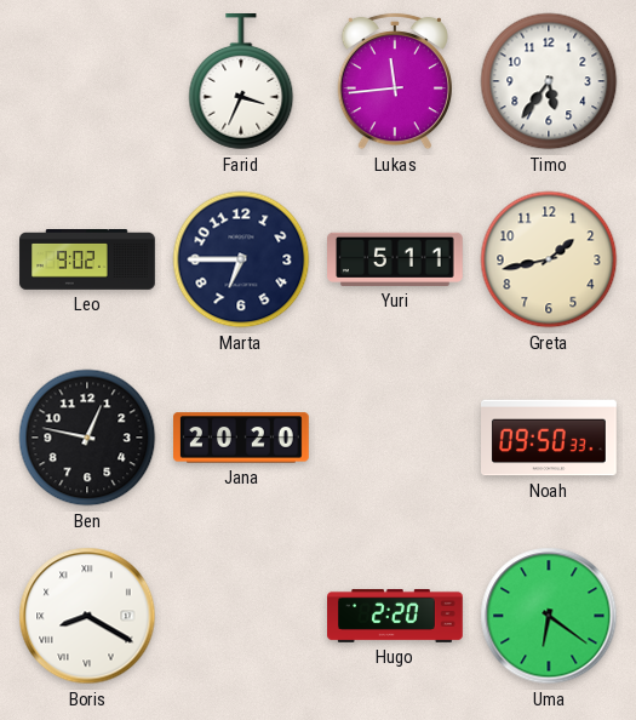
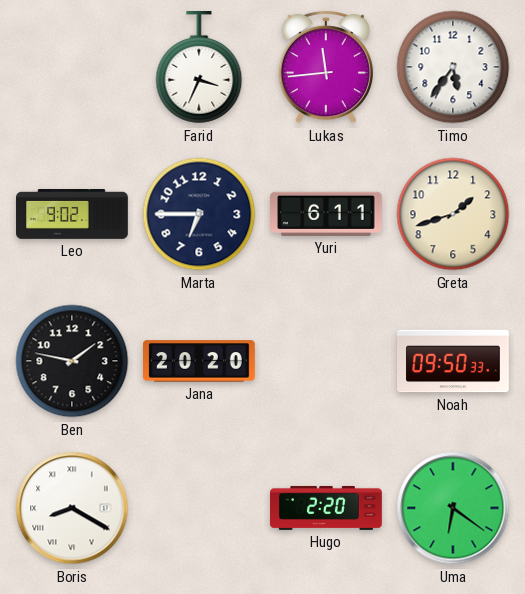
Yuri: 5:11 -> 6:11 (327, 214)
Greta: 1:43 -> 1:42 (453, 214)
Ben: 12:47 -> 1:47 (72, 361)
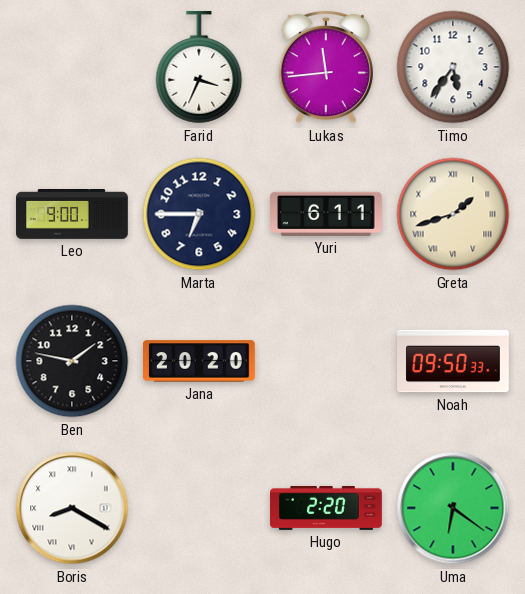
Leo: 9:02 -> 9:00 (72, 215)
Greta numerals: Arabic -> Roman (453, 214)
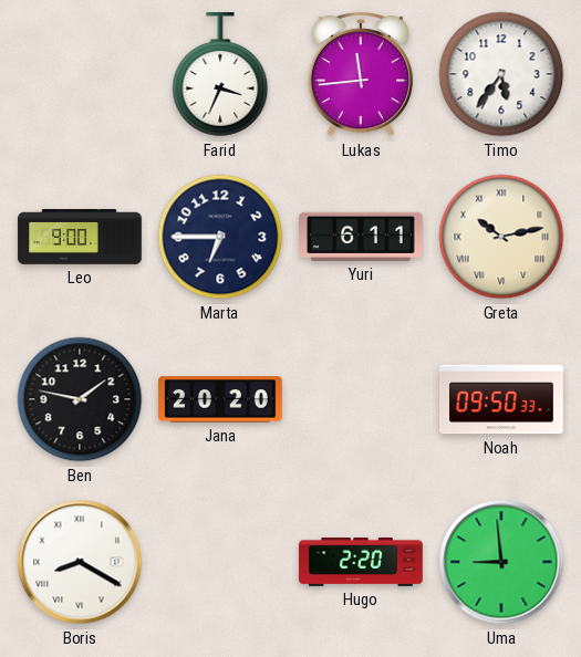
Greta: 1:42 -> 10:13 (501, 237)
Uma: 6:21 -> 8:59 (501, 562)
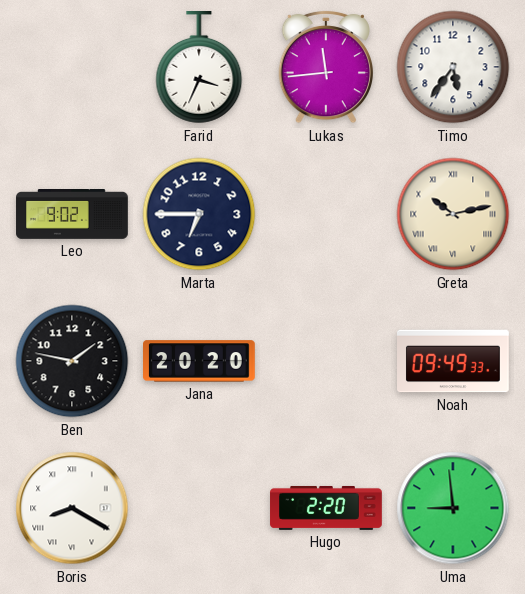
Leo: 9:00 -> 9:02 (72, 215)
Yuri: 6:11 -> none (362, 237)
Noah: 09:50 -> 09:49 (454, 361)
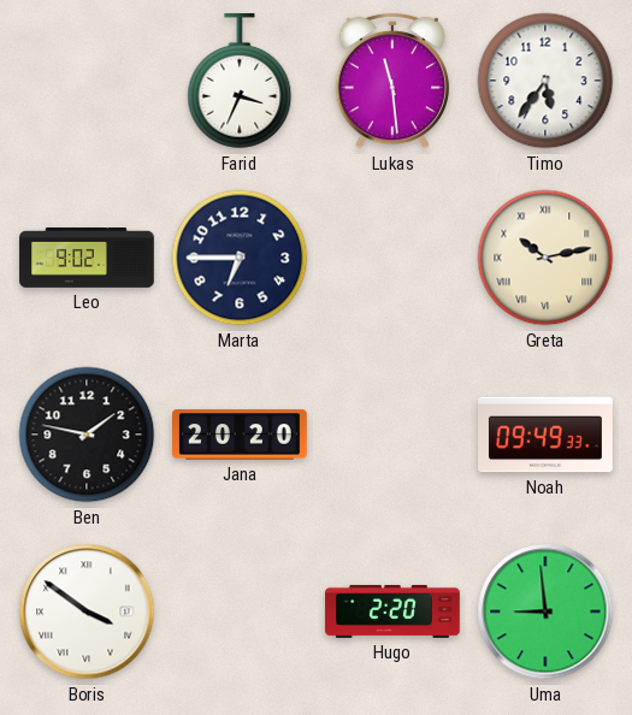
Lukas: 11:44 -> 11:29 (391, 81)
Boris: 8:20 -> 3:51 (87, 611)
